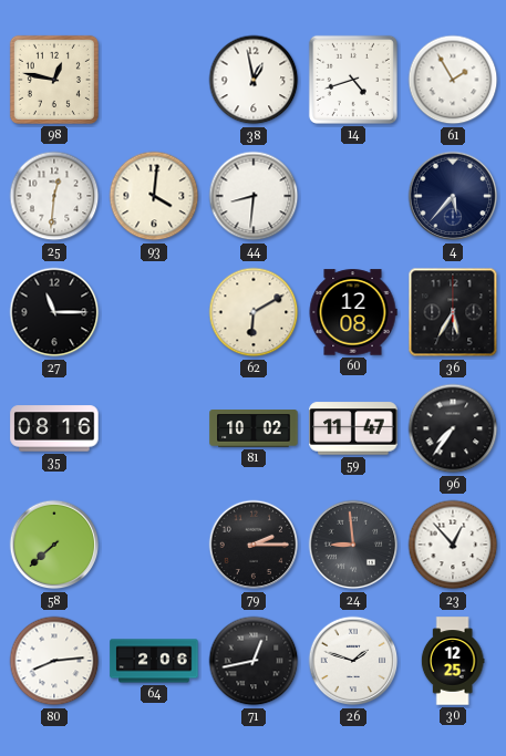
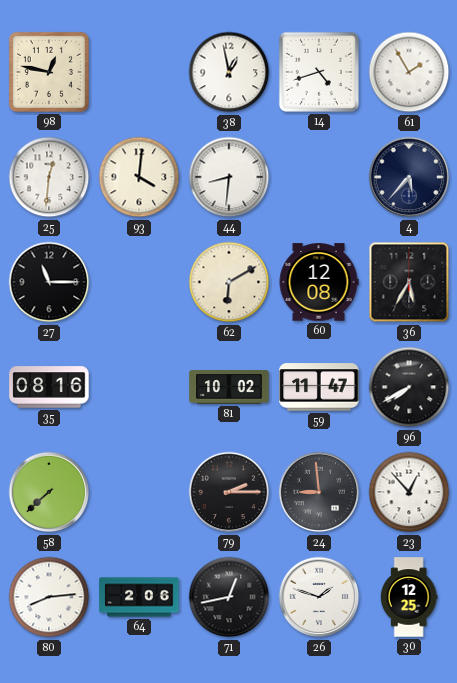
96: 7:36 -> 7:40 (409, 387)
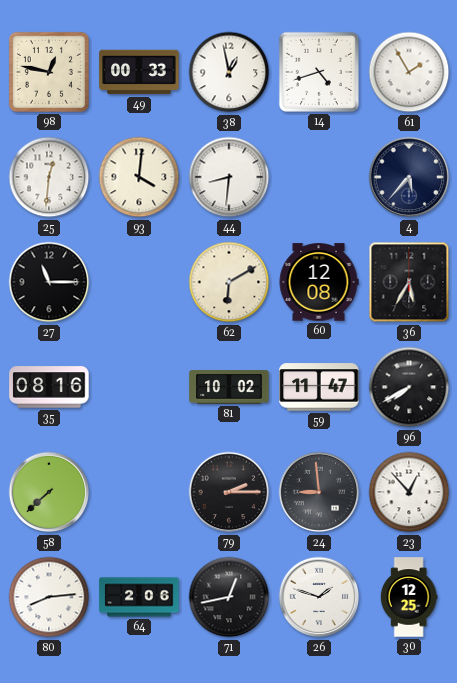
49: none -> 00:33 (139, 72)
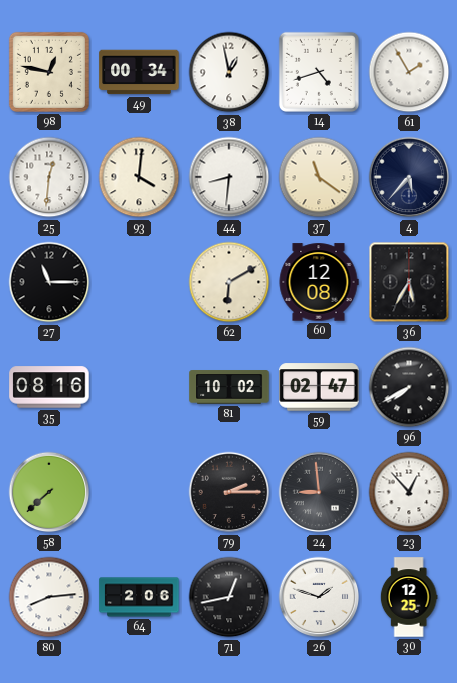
49: 00:33 -> 00:34 (139, 72)
37: none -> 11:21 (319, 177)
59: 11:47 -> 02:47 (319, 387)
